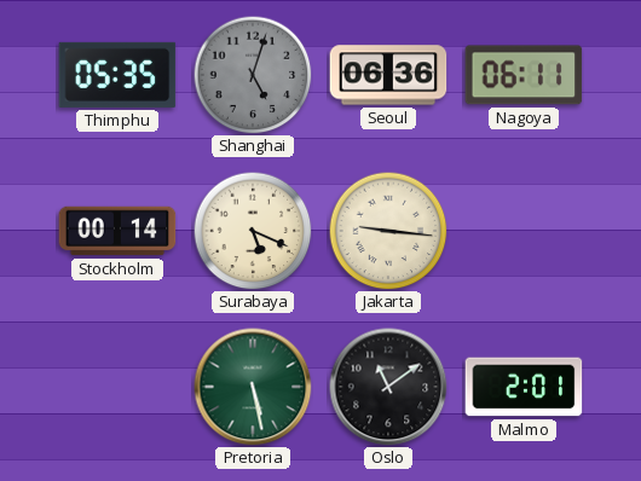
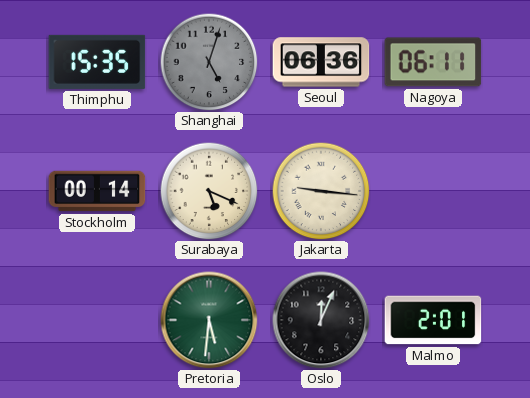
Thimphu: 05:35 -> 15:35 (97, 62)
Pretoria: 5:28 -> 5:31 (209, 320)
Oslo: 11:09 -> 12:04 (321, 320)
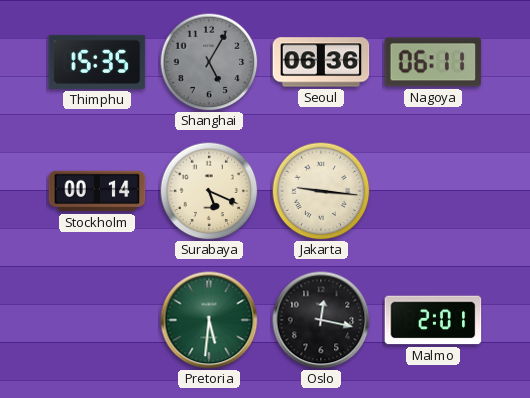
Shanghai: 5:03 -> 5:05 (209, 62)
Oslo: 12:04 -> 12:17 (321, 320)
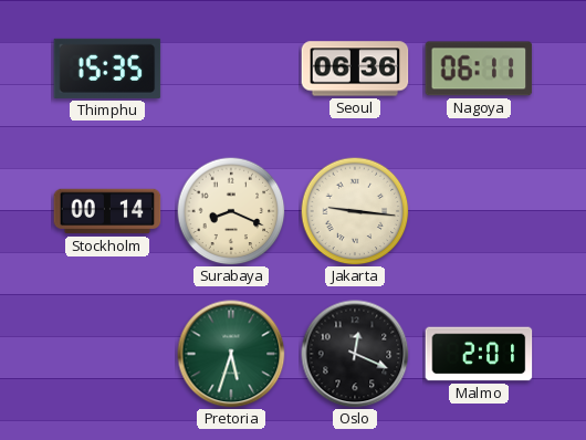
Shanghai: 5:05 -> none (209, 62)
Surabaya: 5:19 -> 8:19 (231, 211)
Pretoria: 5:31 -> 5:33 (231, 354)
Oslo: 12:17 -> 12:19 (355, 354)
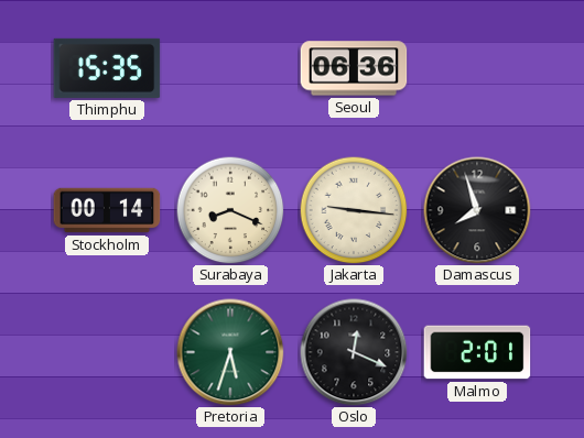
Nagoya: 06:11 -> none (479, 69)
Damascus: none -> 7:57 (477, 210)
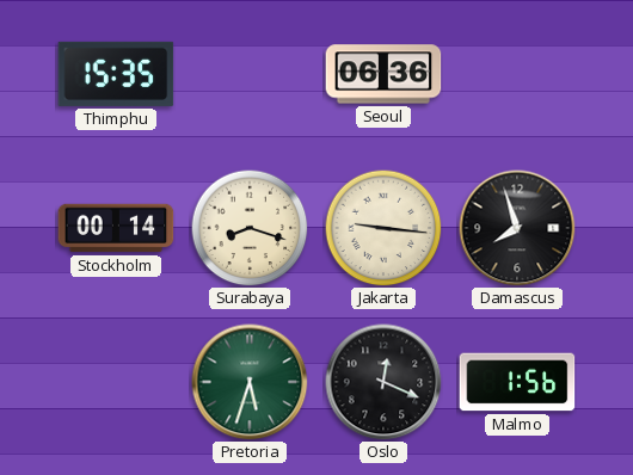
Surabaya: 8:19 -> 8:18 (250, 228)
Malmo: 2:01 -> 1:56 (517, 382)
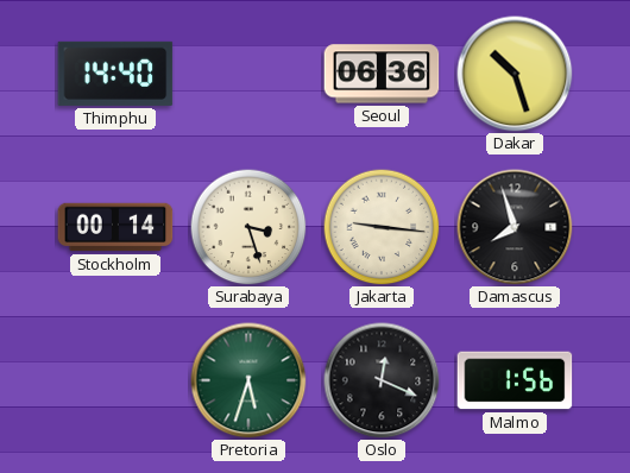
Thimphu: 15:35 -> 14:40 (115, 74)
Dakar: none -> 10:27 (515, 74)
Surabaya: 8:18 -> 3:27 (248, 227)
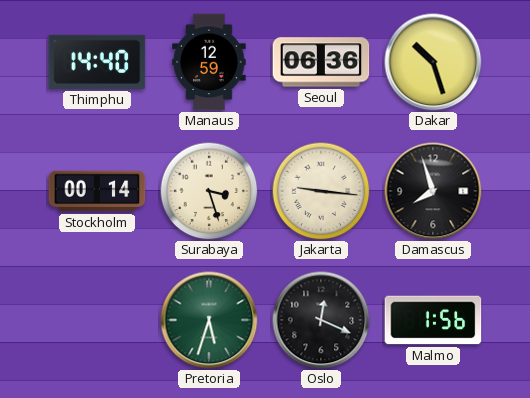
Manaus: none -> 12:59 (209, 62)
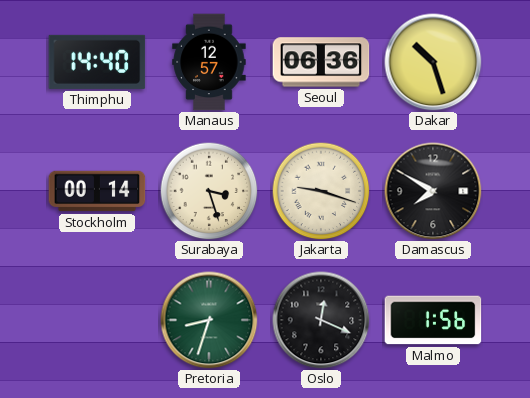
Manaus: 12:59 -> 12:57 (209, 62)
Jakarta: 9:16 -> 9:18 (321, 191)
Damascus: 7:57 -> 7:50 (433, 191)
Pretoria: 5:33 -> 8:33 (209, 320)
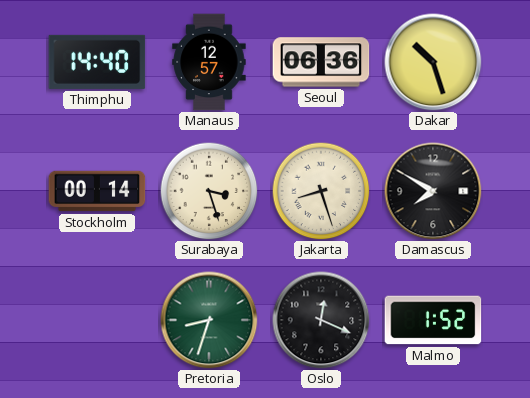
Jakarta: 9:18 -> 8:27 (321, 191)
Malmo: 1:56 -> 1:52 (433, 320)
